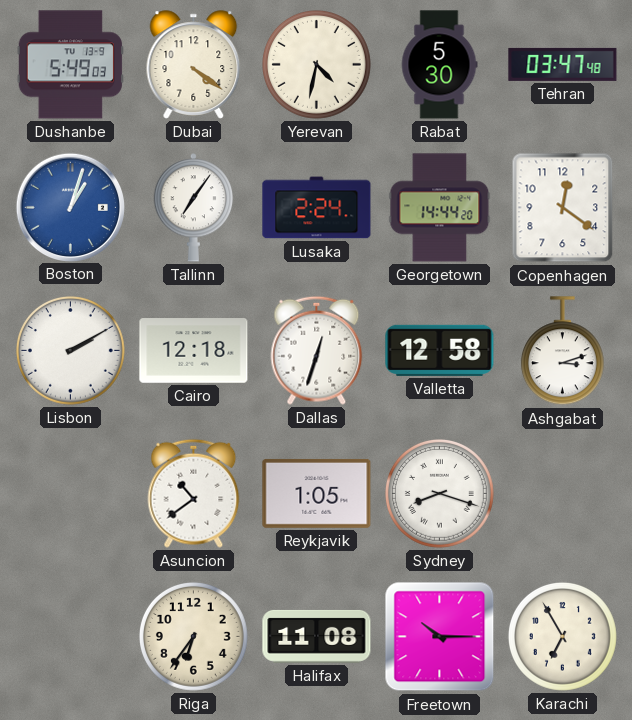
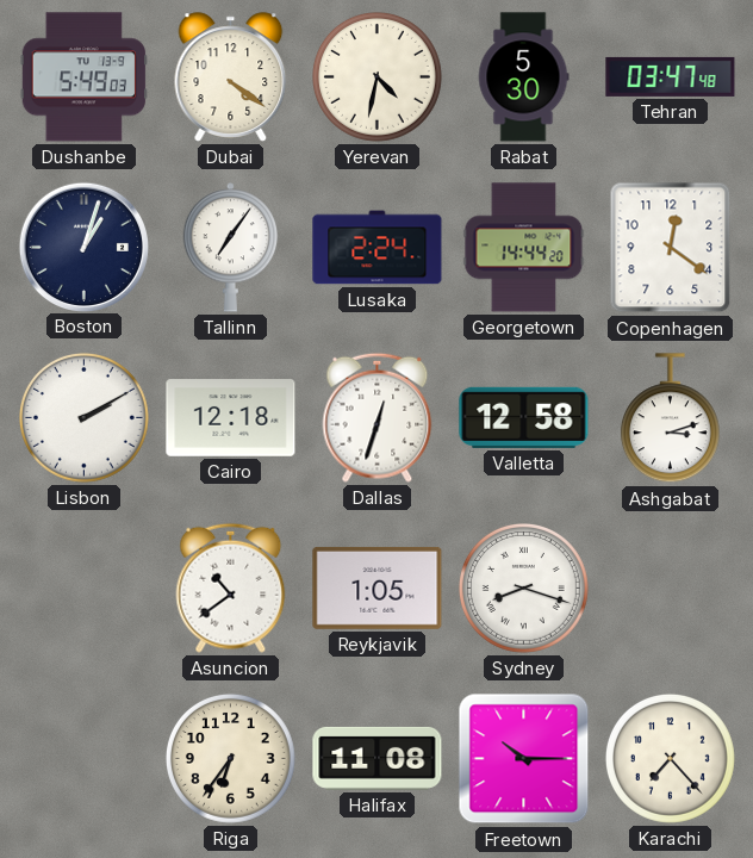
Boston dial: blue -> navy (83, 247)
Karachi: 6:55 -> 7:23 (670, 758)
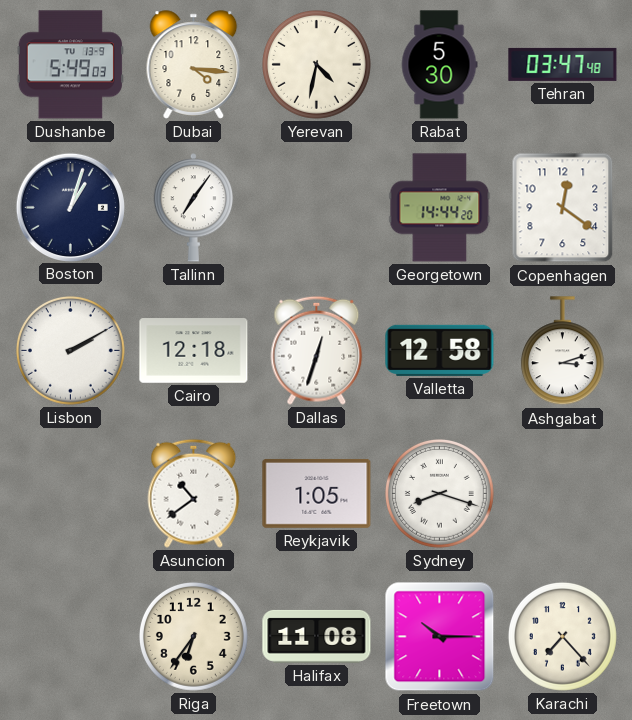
Dubai: 4:21 -> 4:16 (194, 65)
Lusaka: 2:24 -> none (378, 248)
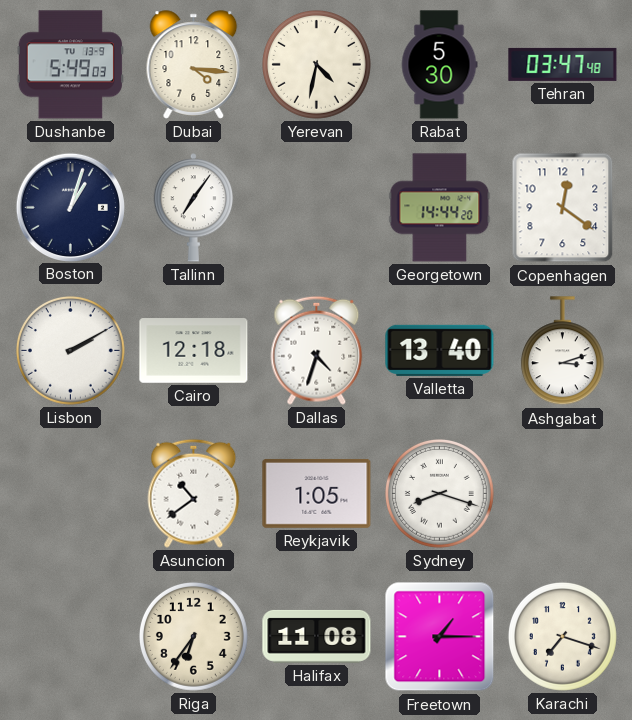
Dallas: 12:33 -> 4:33 (317, 350)
Valletta: 12:58 -> 13:40 (440, 350)
Freetown: 10:15 -> 1:15 (440, 637)
Karachi: 7:23 -> 7:18 (562, 636)
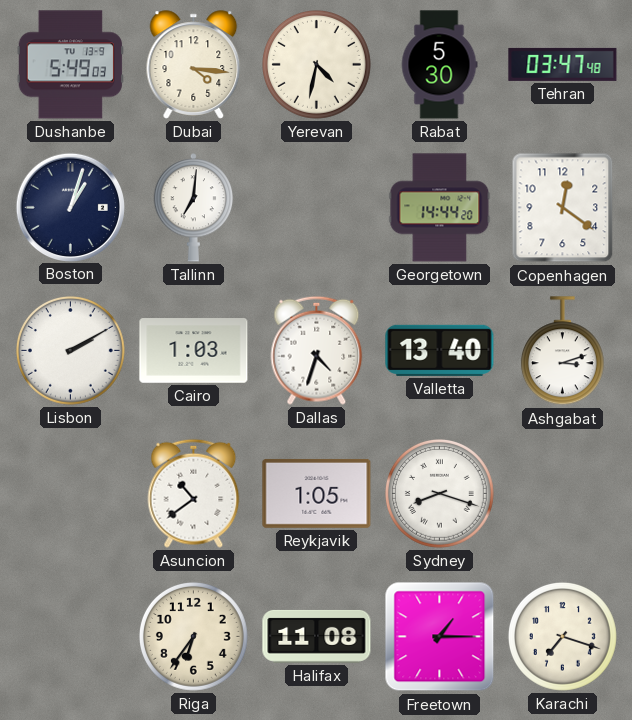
Tallinn: 7:06 -> 7:01 (194, 208)
Cairo: 12:18 -> 1:03 (194, 351)
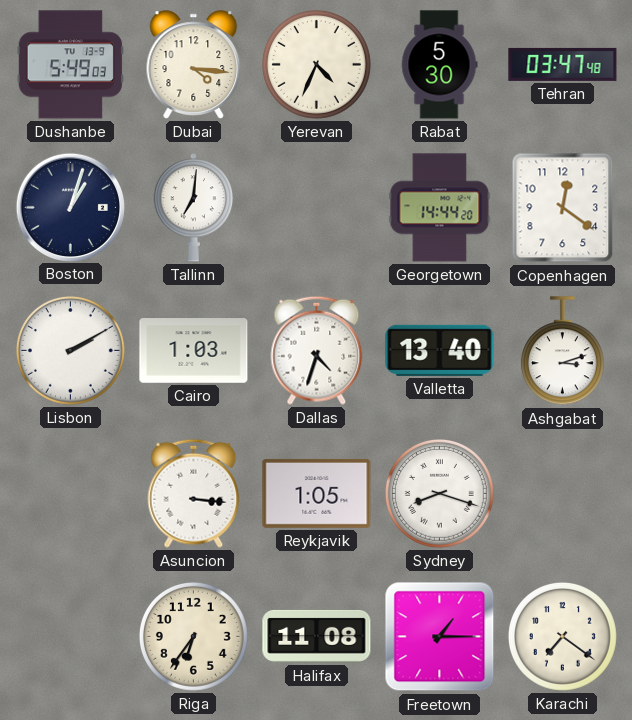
Yerevan: 4:32 -> 4:34 (316, 64)
Asuncion: 10:39 -> 3:16 (194, 493)
Karachi: 7:18 -> 7:21 (562, 636)
